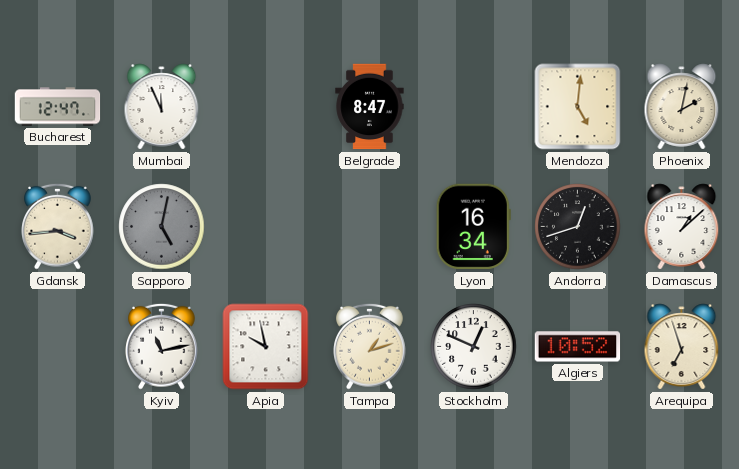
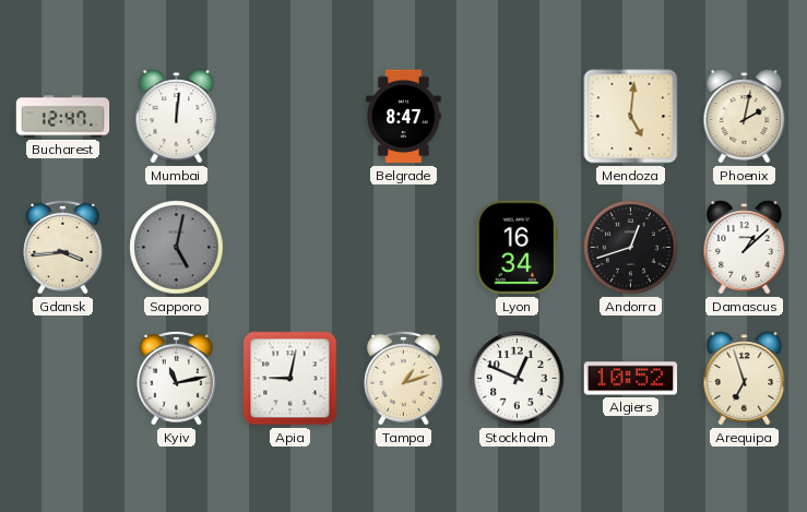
Mumbai: 11:56 -> 12:01 (177, 117)
Apia: 9:58 -> 9:02 (290, 379)
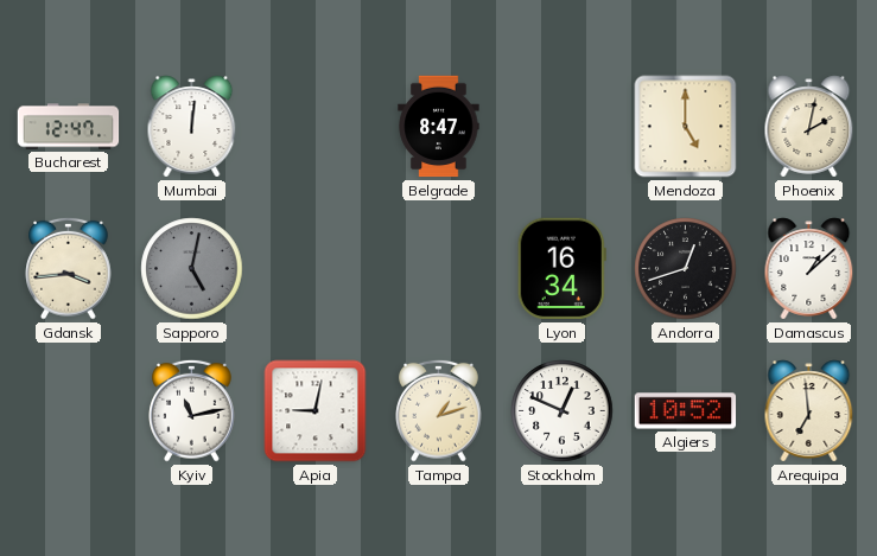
Mendoza: 5:01 -> 5:00 (686, 127)
Arequipa: 6:57 -> 6:59 (809, 411)
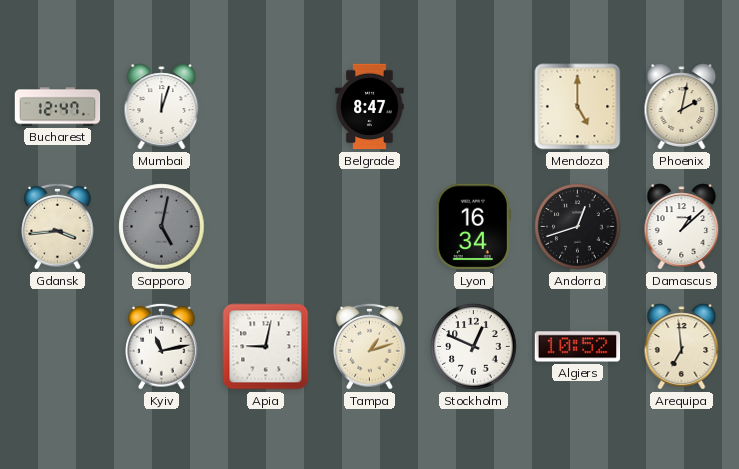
Mumbai: 12:01 -> 12:03 (162, 107)
